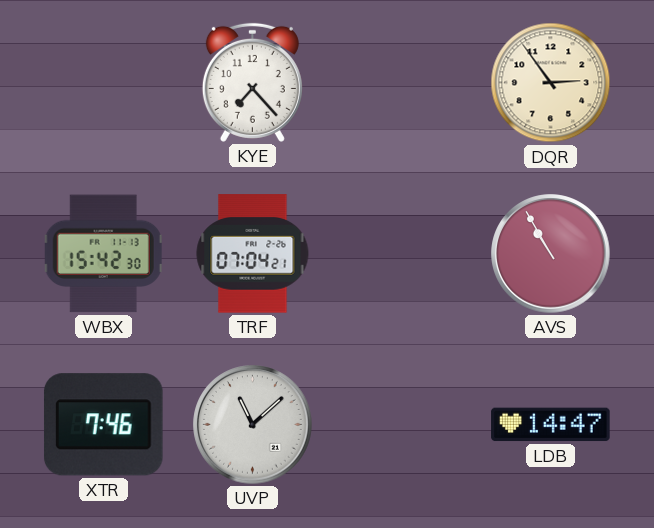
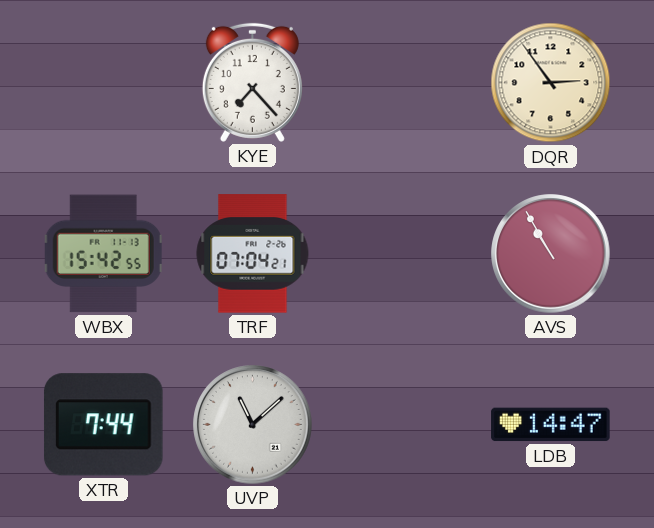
WBX: 15:42:30 -> 15:42:55 (103, 254)
XTR: 7:46 -> 7:44 (103, 425)
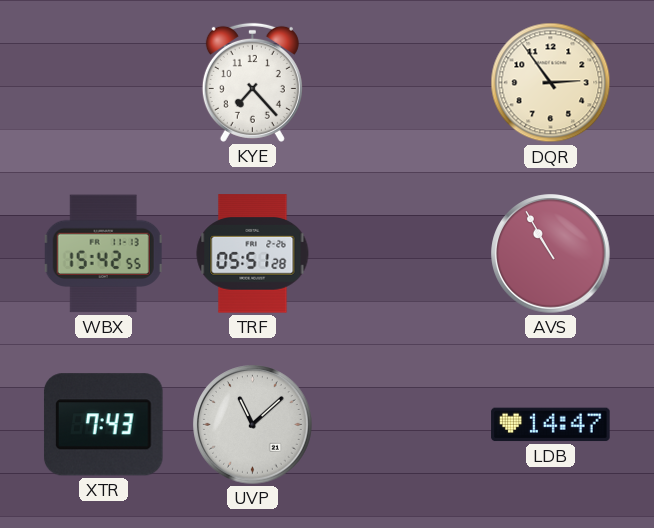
TRF: 07:04 -> 05:51 (253, 254)
XTR: 7:44 -> 7:43 (103, 425)
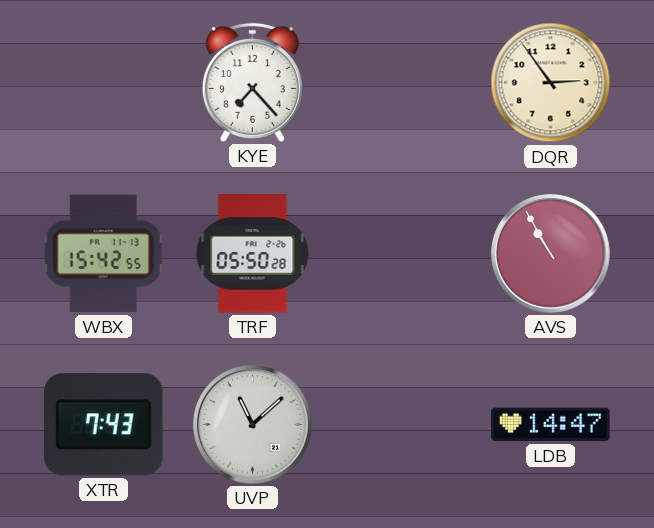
TRF: 05:51 -> 05:50 (253, 254)
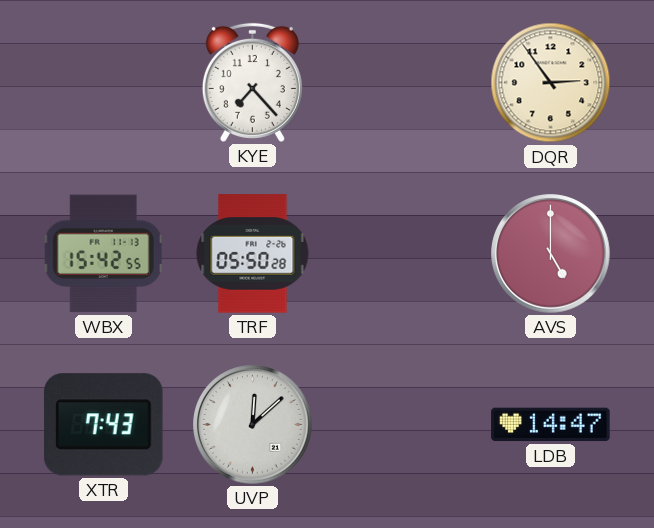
AVS: 10:55 -> 5:00 (551, 254)
UVP: 11:08 -> 12:08 (253, 425)
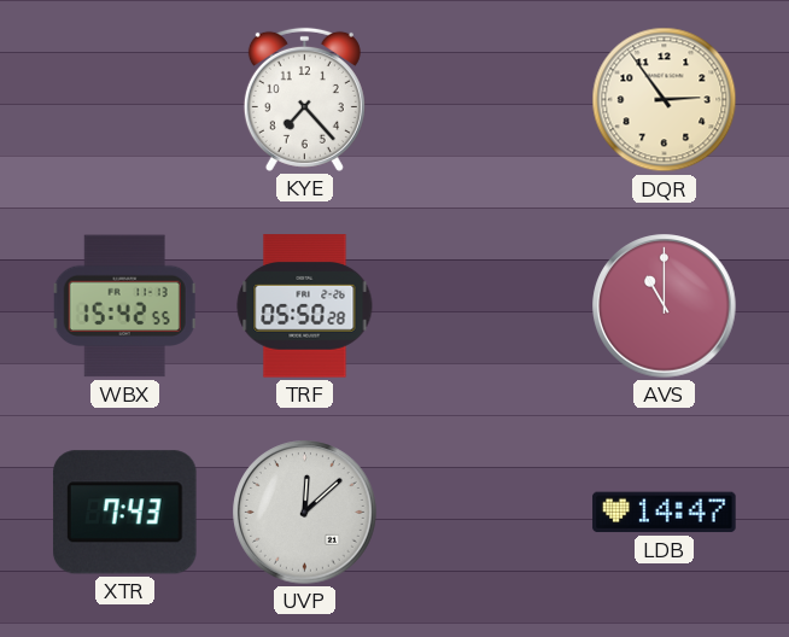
AVS: 5:00 -> 11:00 (665, 306)
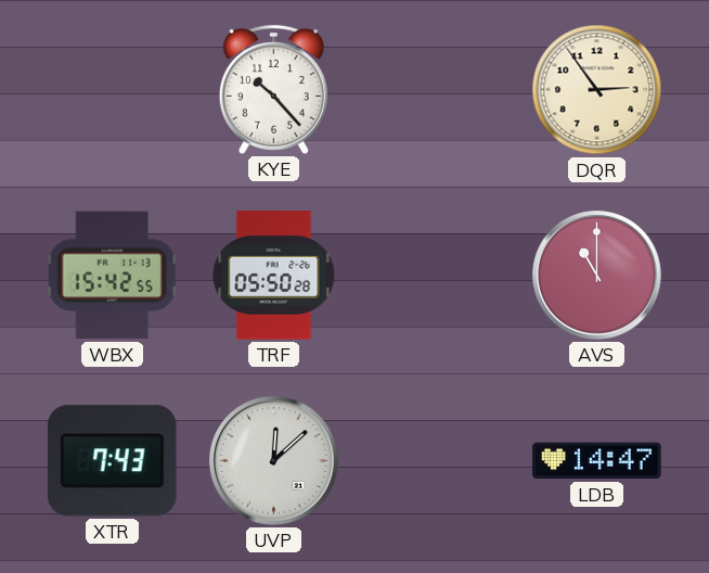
KYE: 7:23 -> 10:23 (273, 89)
